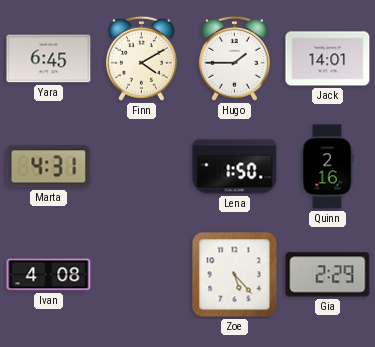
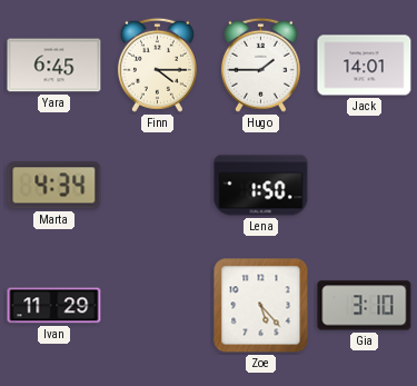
Finn: 4:10 -> 4:15 (157, 65)
Marta: 4:31 -> 4:34 (54, 186)
Quinn: 2:16 -> none (327, 167)
Ivan: 4:08 -> 11:29 (54, 306)
Gia: 2:29 -> 3:10 (365, 306)
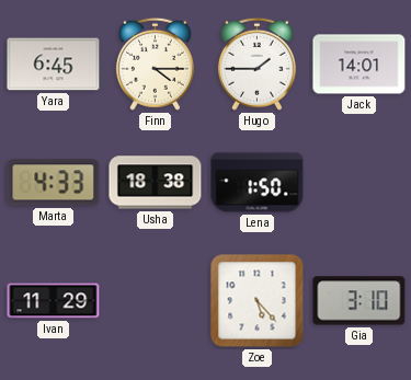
Marta: 4:34 -> 4:33 (54, 183)
Usha: none -> 18:38 (156, 183)
